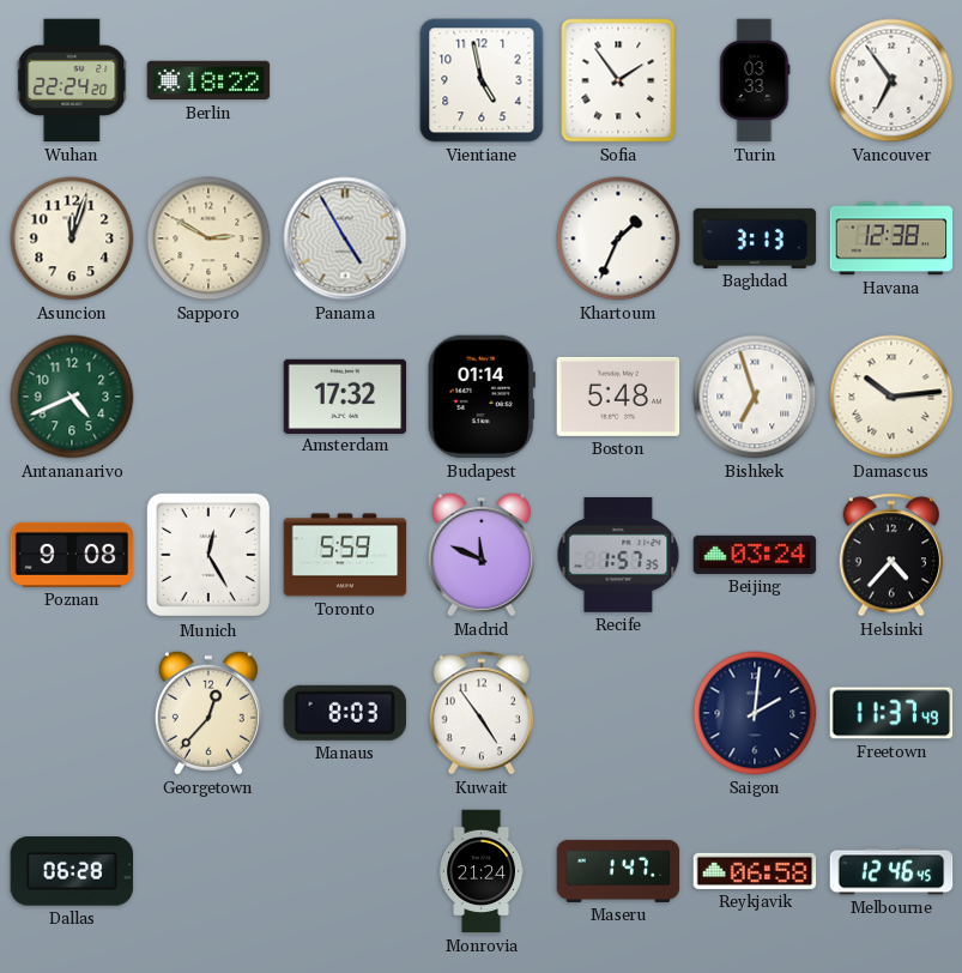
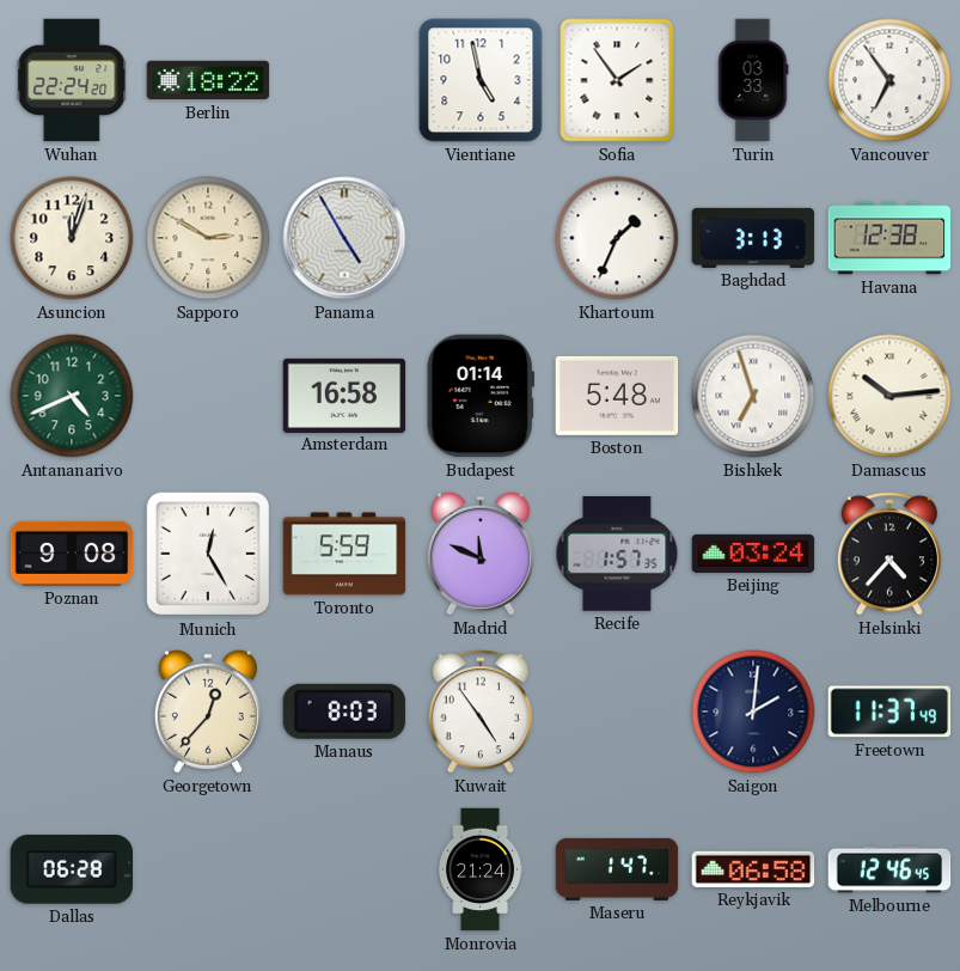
Amsterdam: 17:32 -> 16:58 (344, 395)
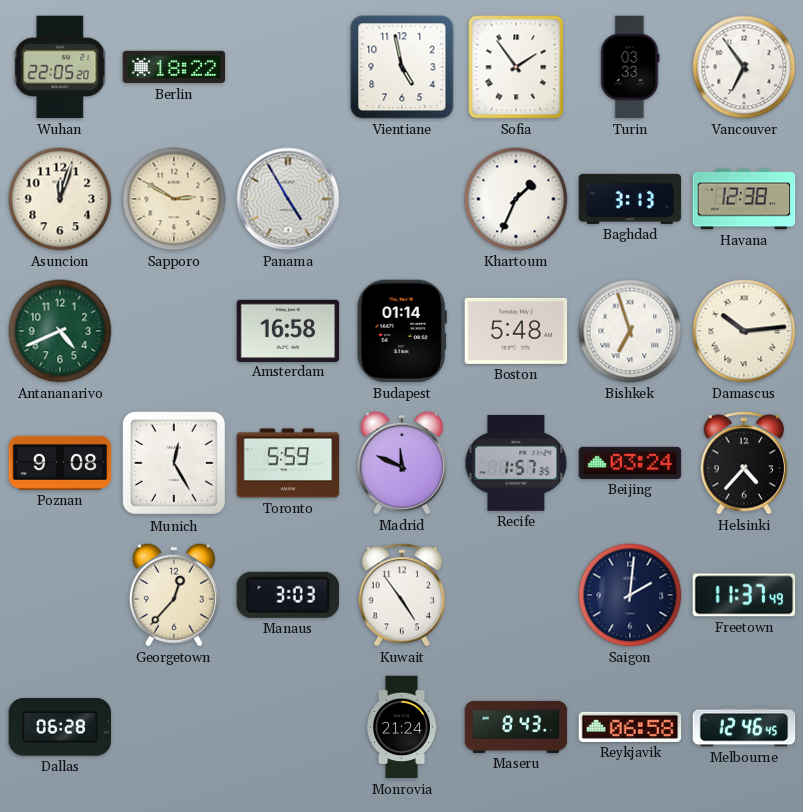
Wuhan: 22:24 -> 22:05 (60, 67)
Manaus: 8:03 -> 3:03 (288, 595)
Maseru: 1:47 -> 8:43 (516, 727)
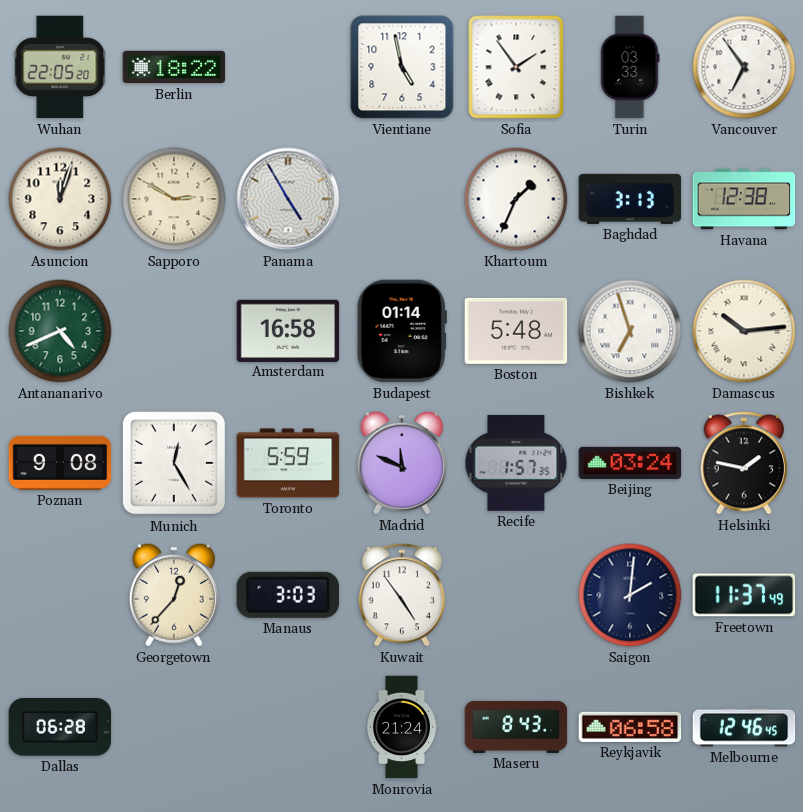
Helsinki: 4:37 -> 1:47 (743, 463)
